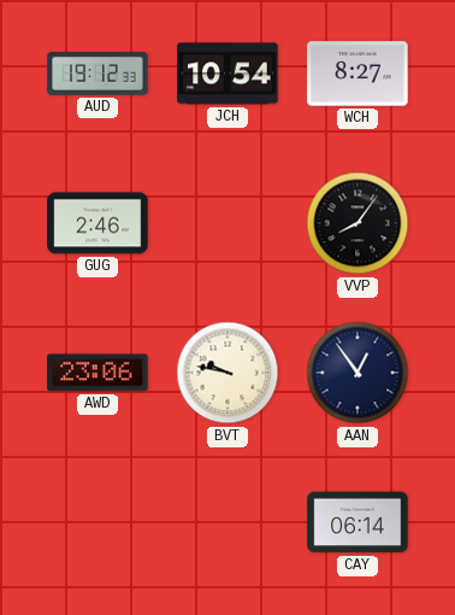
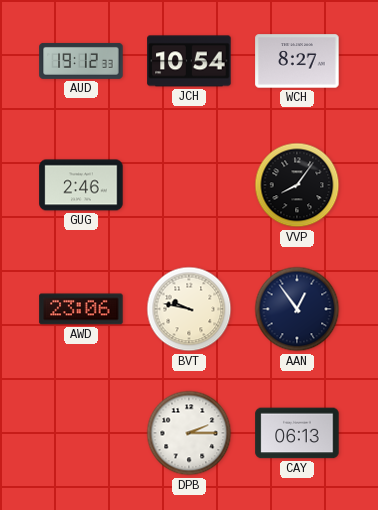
DPB: none -> 2:15 (189, 433)
CAY: 06:14 -> 06:13 (297, 433)
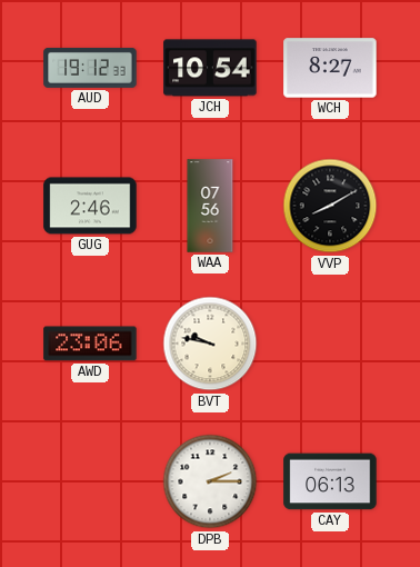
WAA: none -> 07:56 (210, 206)
VVP: 8:06 -> 8:10 (330, 206)
AAN: 12:54 -> none (297, 309)
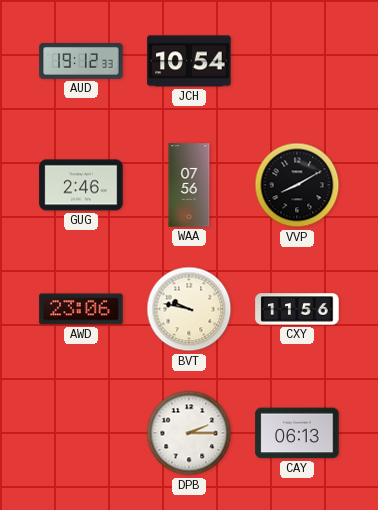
WCH: 8:27 -> none (330, 68)
CXY: none -> 11:56 (297, 309)
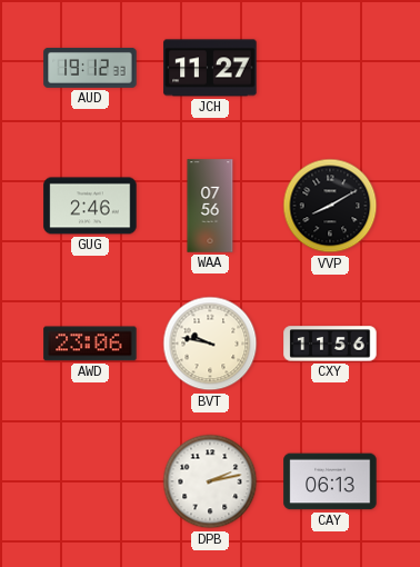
JCH: 10:54 -> 11:27 (210, 68)
DPB: 2:15 -> 2:13 (210, 481)
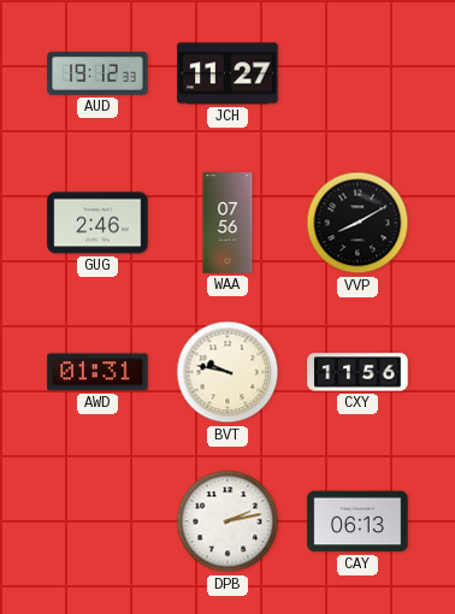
AWD: 23:06 -> 01:31 (97, 372)
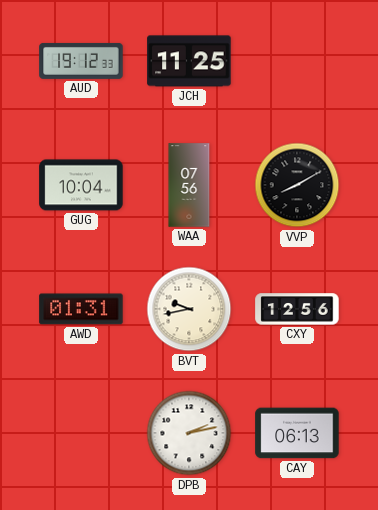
JCH: 11:27 -> 11:25 (189, 61)
GUG: 2:46 -> 10:04 (81, 185)
BVT: 9:47 -> 9:43 (189, 309)
CXY: 11:56 -> 12:56 (297, 309)
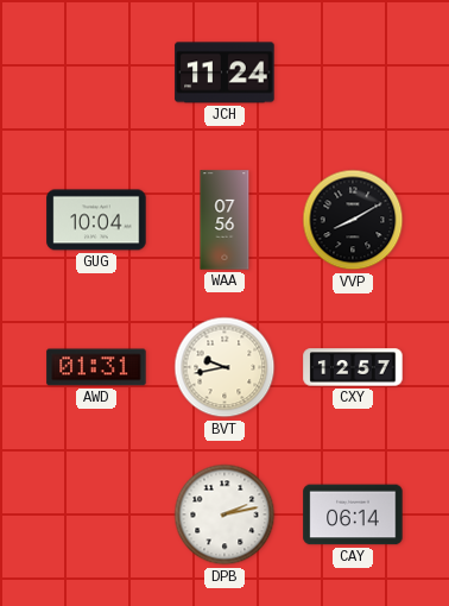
AUD: 19:12 -> none (81, 61)
JCH: 11:25 -> 11:24 (224, 72)
CXY: 12:56 -> 12:57 (353, 367)
CAY: 06:13 -> 06:14 (353, 515)
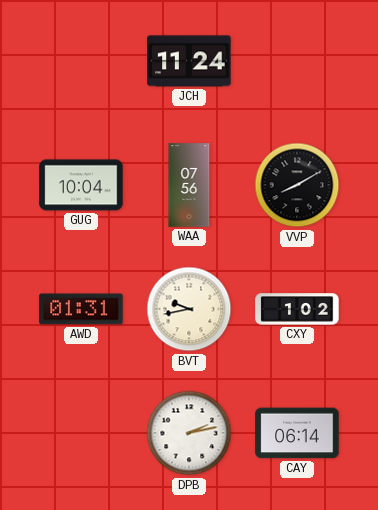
CXY: 12:57 -> 1:02 (297, 309)
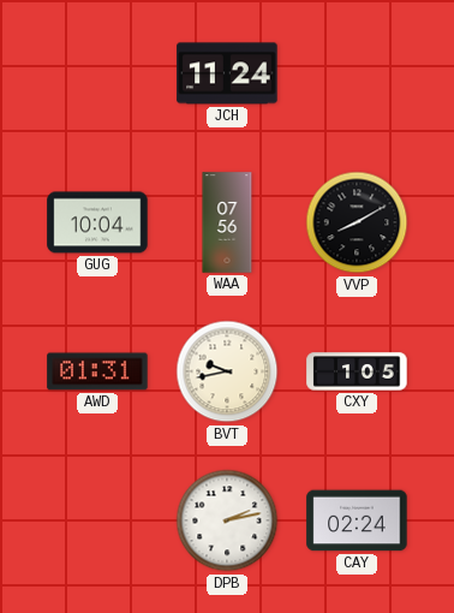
CXY: 1:02 -> 1:05 (357, 371)
CAY: 06:14 -> 02:24 (357, 520)
